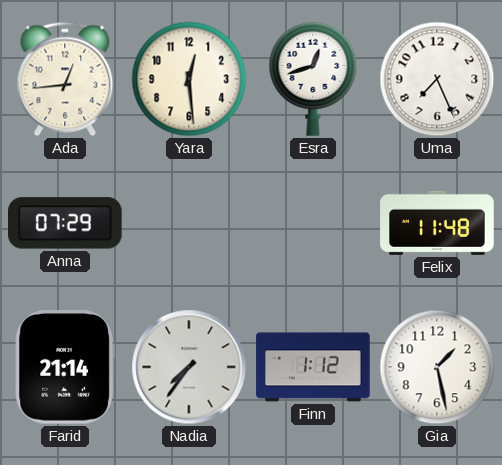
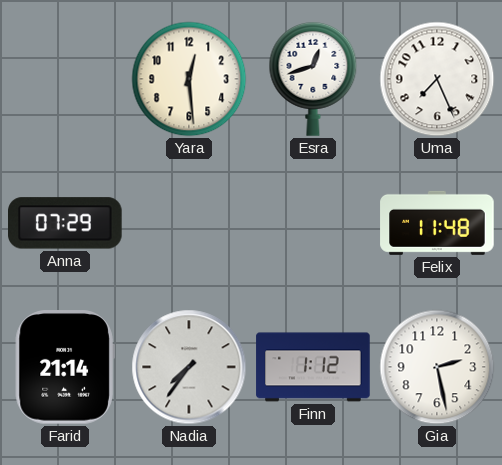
Ada: 12:44 -> none (65, 79)
Gia: 1:28 -> 2:28 (437, 367)
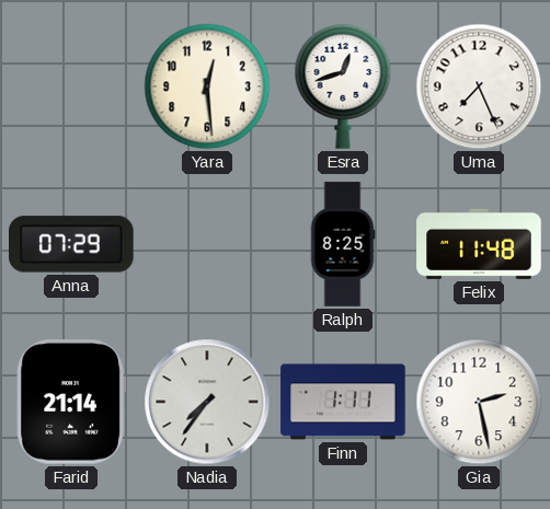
Ralph: none -> 8:25 (343, 244)
Finn: 1:12 -> 1:11 (343, 402)
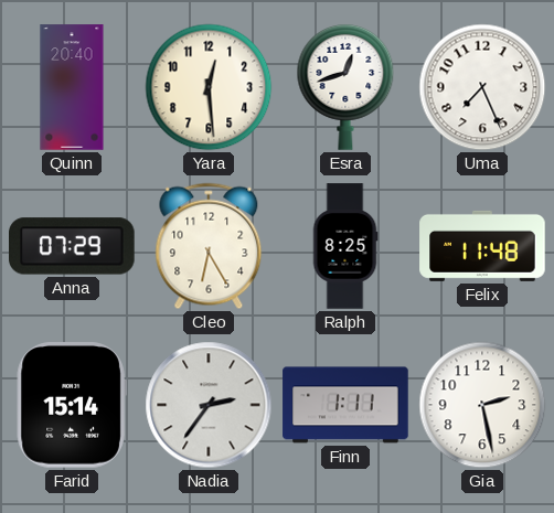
Quinn: none -> 20:40 (72, 87)
Cleo: none -> 6:25 (209, 246)
Farid: 21:14 -> 15:14 (72, 405)
Nadia: 7:36 -> 2:36 (209, 405)
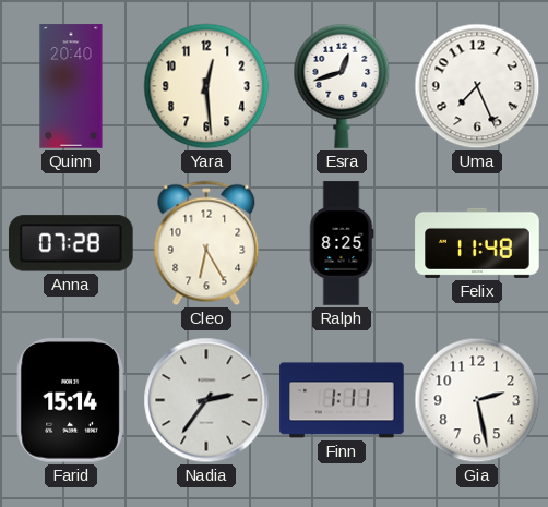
Anna: 07:29 -> 07:28 (72, 243)
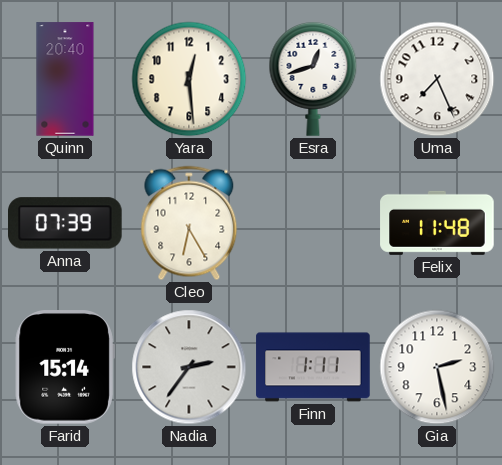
Anna: 07:28 -> 07:39 (66, 223)
Ralph: 8:25 -> none (342, 243)
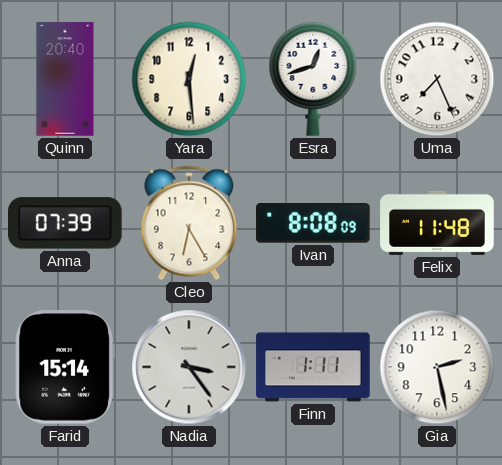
Ivan: none -> 8:08 (313, 224)
Nadia: 2:36 -> 3:24 (189, 367)
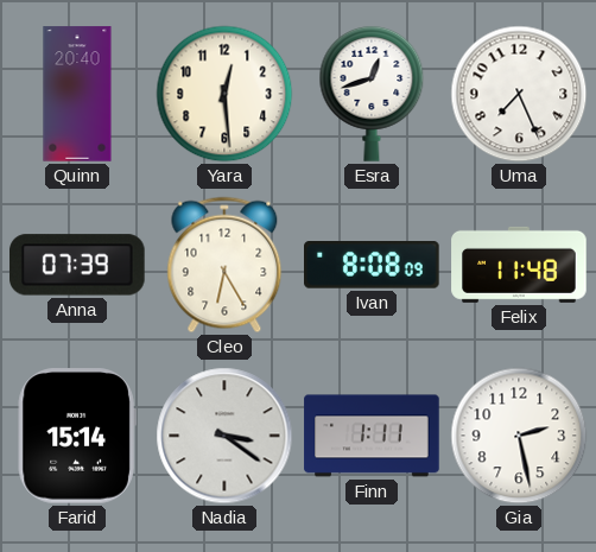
Nadia: 3:24 -> 3:21 (224, 436)
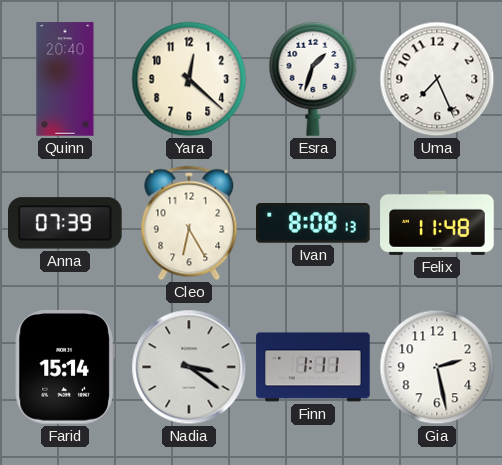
Yara: 12:29 -> 12:22 (189, 79)
Esra: 12:42 -> 1:33 (313, 79)
Ivan: 8:08:09 -> 8:08:13 (313, 224)
